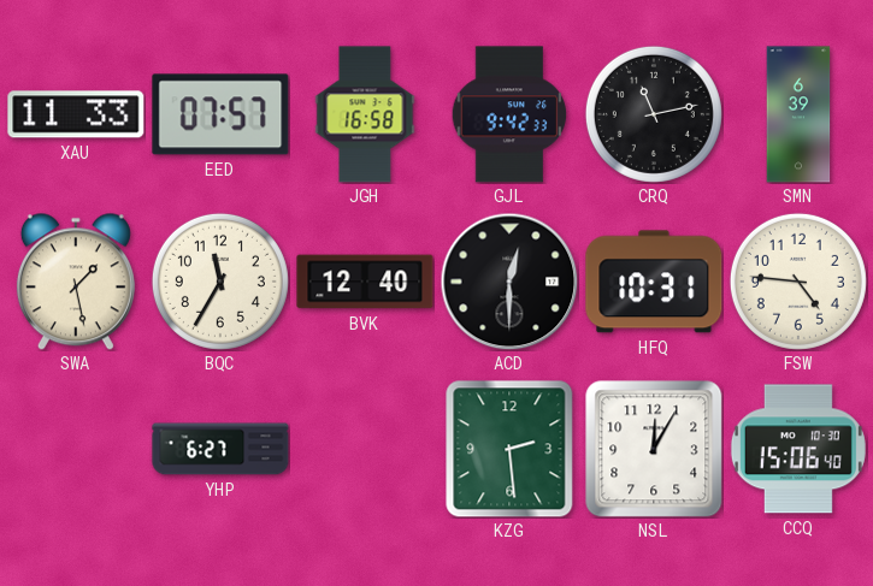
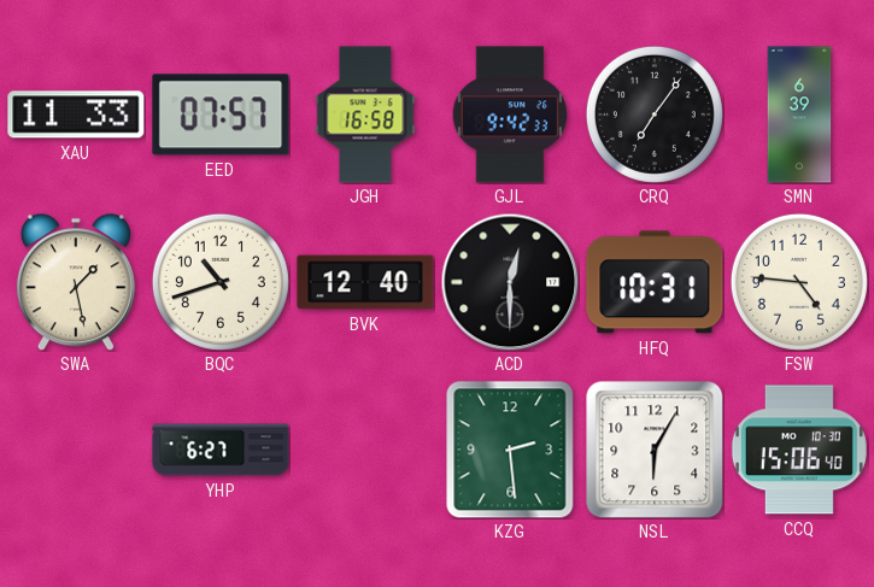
CRQ: 11:13 -> 7:06 (655, 115)
BQC: 11:35 -> 10:42 (221, 282)
NSL: 12:05 -> 6:05 (655, 450)
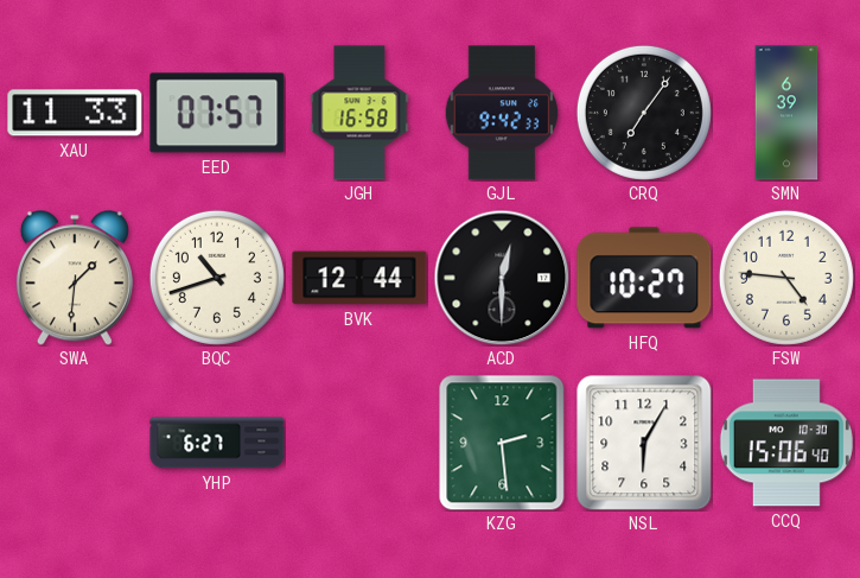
SWA: 1:28 -> 1:31 (75, 278)
BVK: 12:40 -> 12:44 (359, 278)
HFQ: 10:31 -> 10:27 (644, 278)
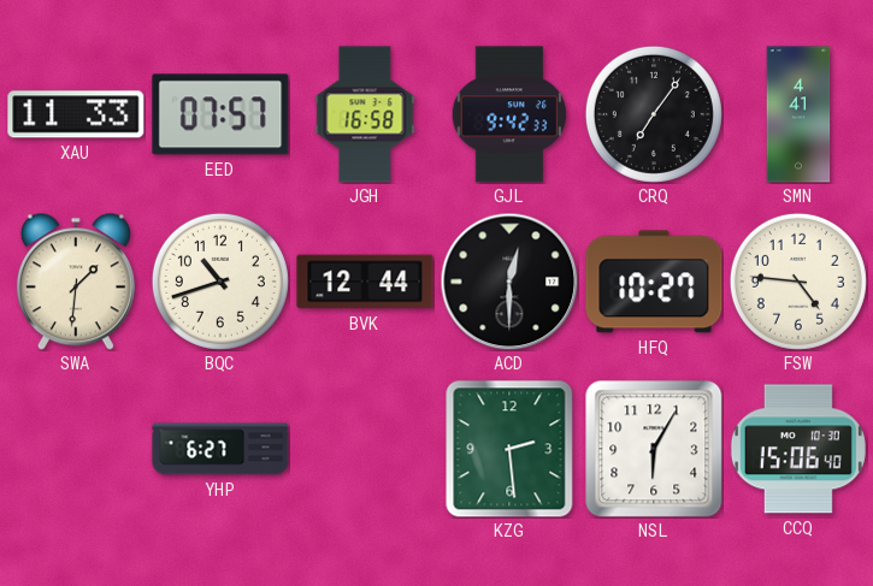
SMN: 6:39 -> 4:41 (798, 114)
